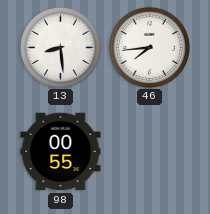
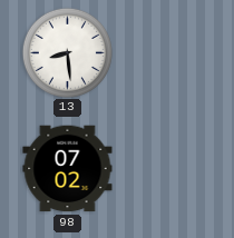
46: 7:44 -> none (149, 47)
98: 00:55 -> 07:02 (68, 169)
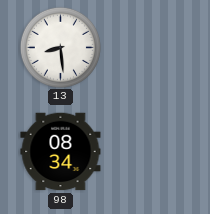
98: 07:02 -> 08:34 (61, 152)
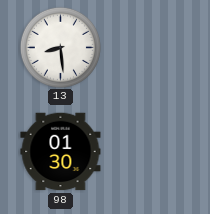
98: 08:34 -> 01:30 (61, 152)
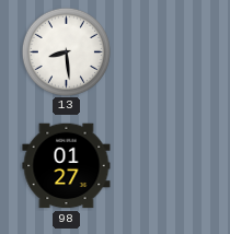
98: 01:30 -> 01:27 (67, 166)
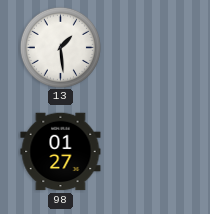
13: 8:29 -> 1:29 (60, 47)
